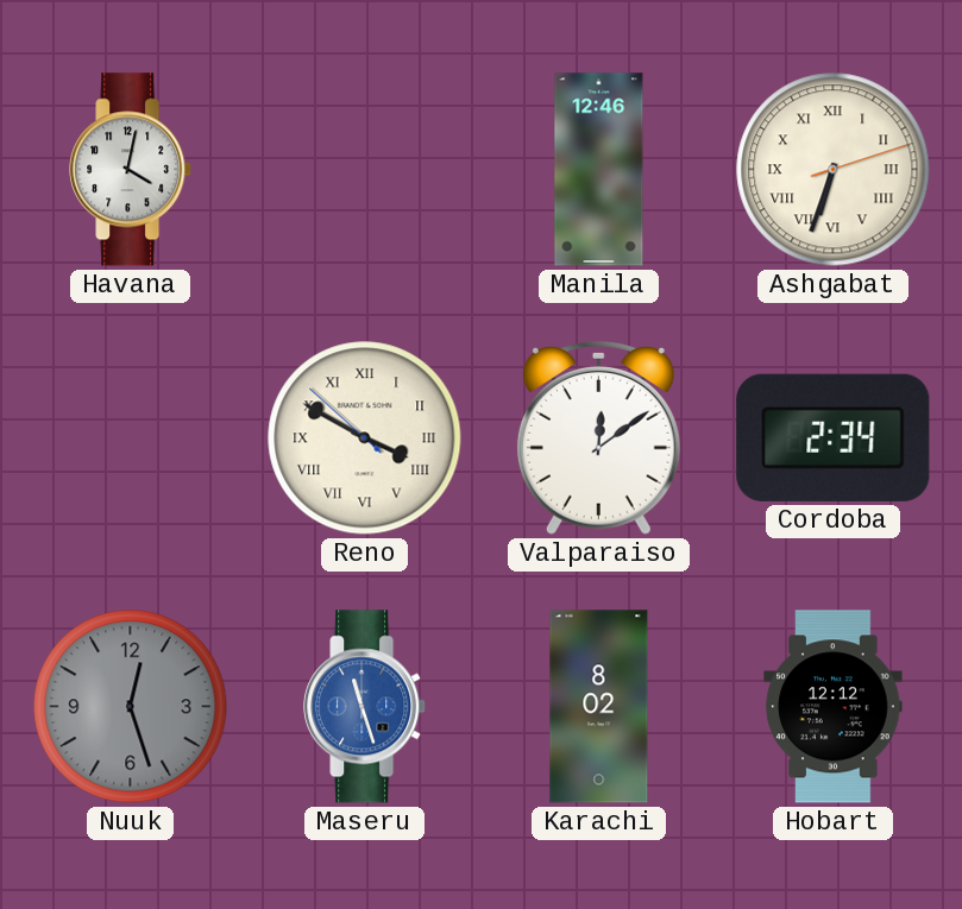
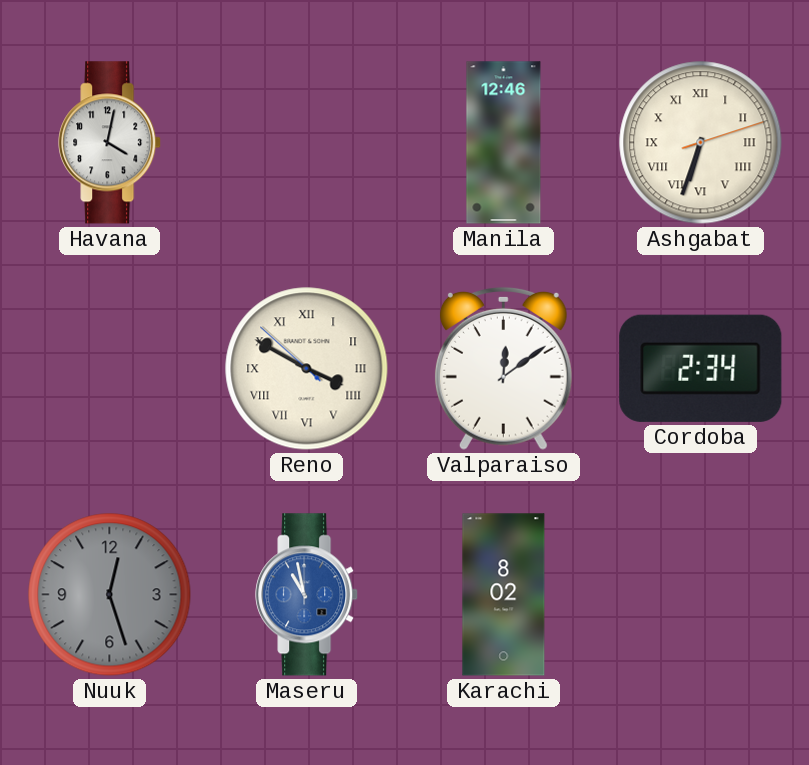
Maseru: 11:27 -> 10:58 (307, 595)
Hobart: 12:12 -> none (834, 707)
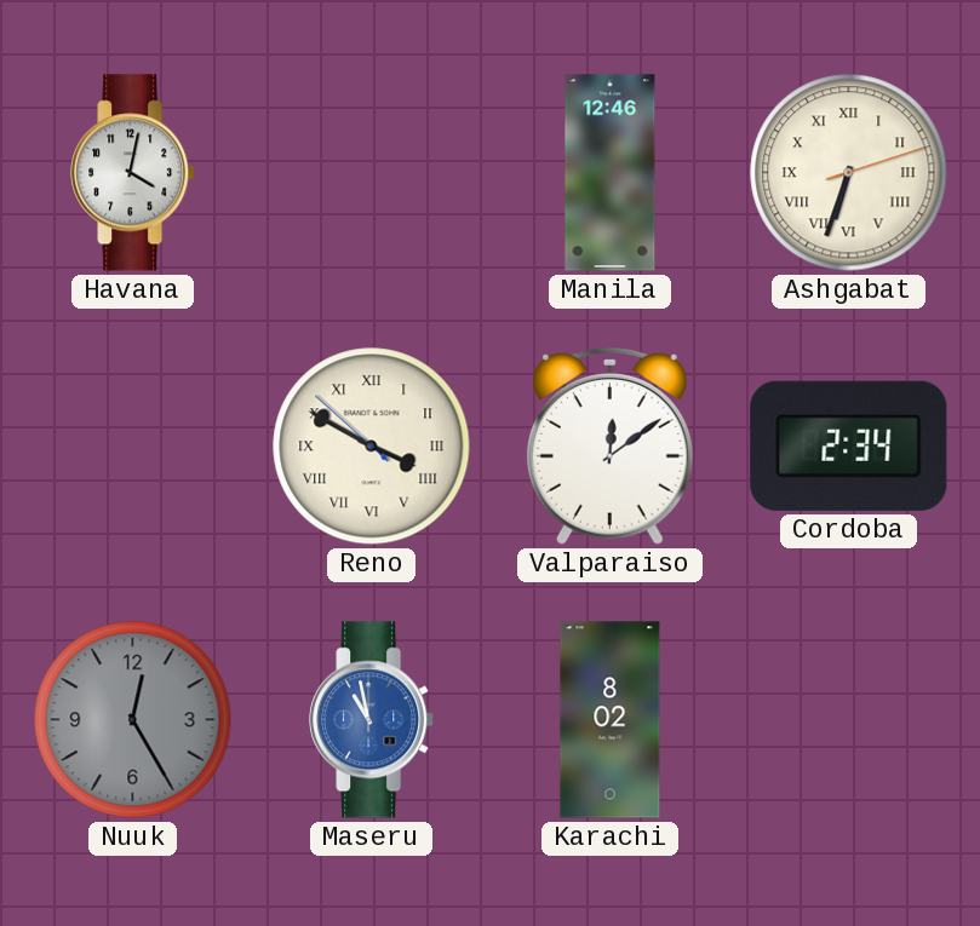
Nuuk: 12:27 -> 12:25 (133, 720)
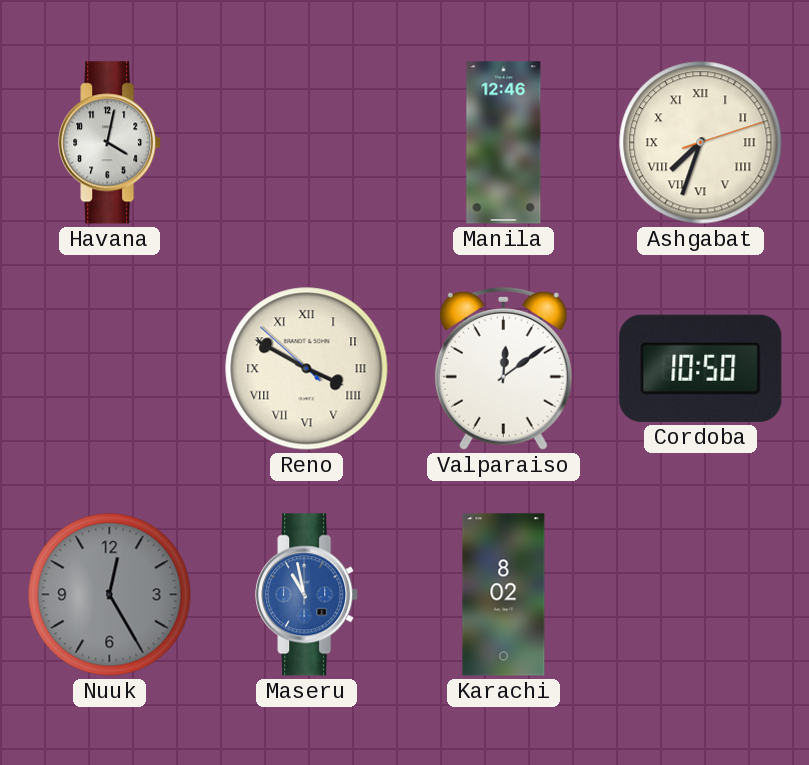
Ashgabat: 6:33 -> 7:33 (701, 143)
Cordoba: 2:34 -> 10:50 (701, 368)
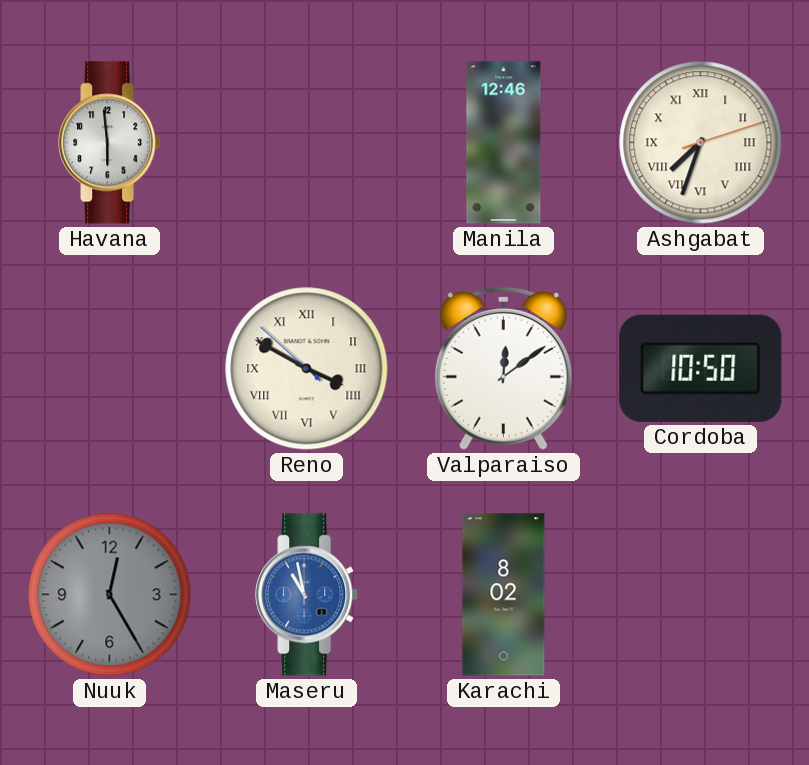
Havana: 4:02 -> 5:59 (110, 143)
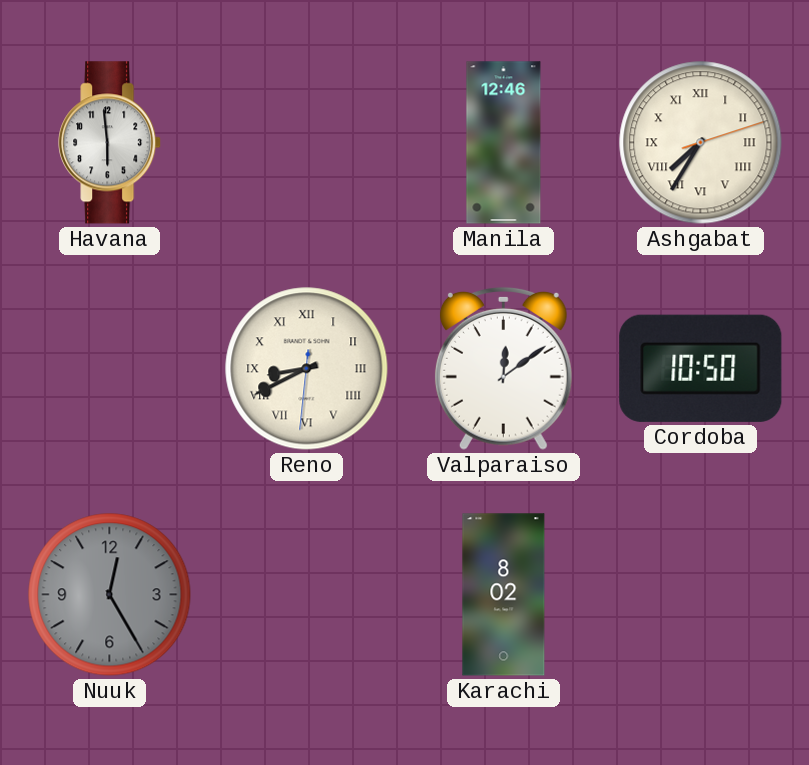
Ashgabat: 7:33 -> 7:35 (701, 143)
Reno: 3:49 -> 8:40 (307, 369)
Maseru: 10:58 -> none (307, 595)
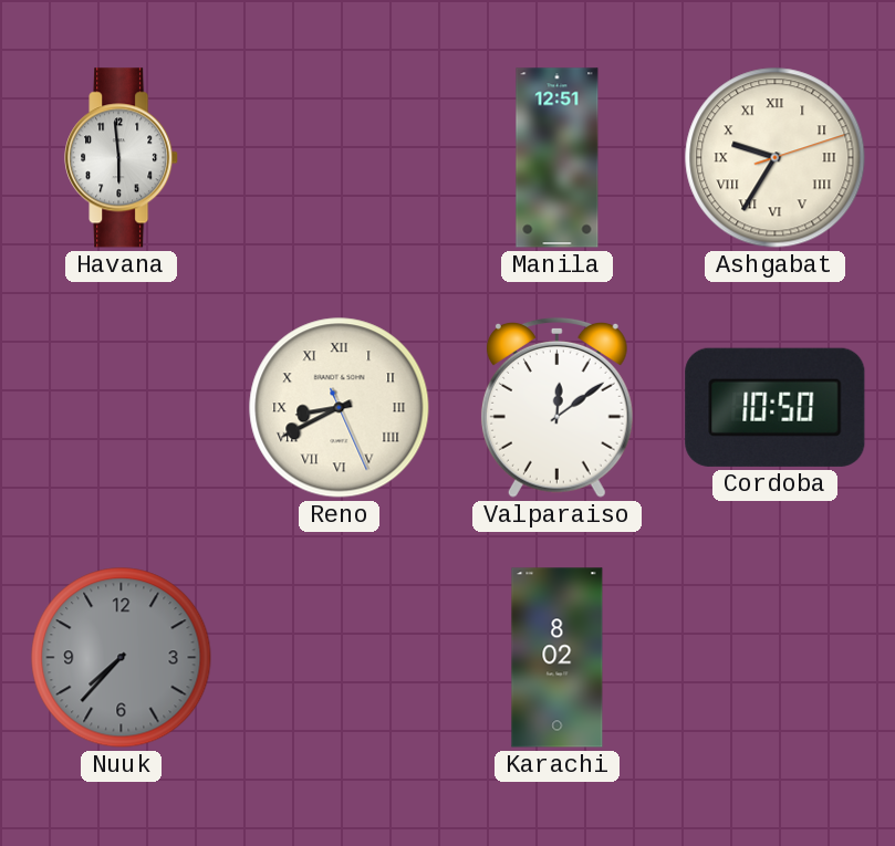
Manila: 12:46 -> 12:51 (558, 158)
Ashgabat: 7:35 -> 9:35 (776, 158)
Reno: 8:40:31 -> 8:40:26 (340, 408)
Nuuk: 12:25 -> 7:37 (122, 658)
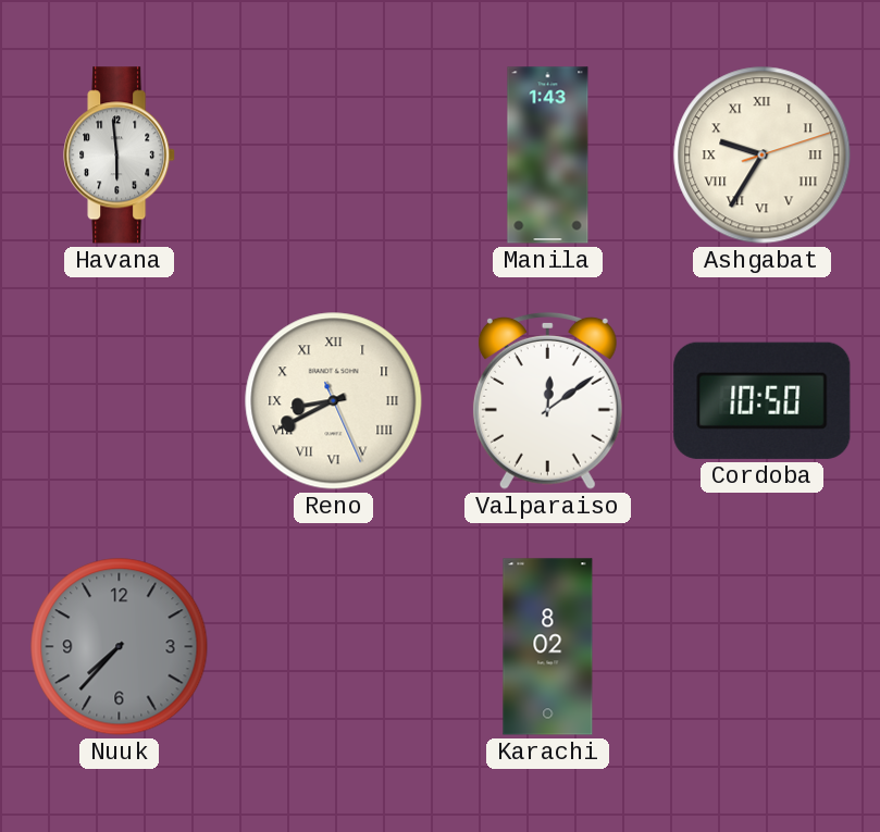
Manila: 12:51 -> 1:43 (548, 156)
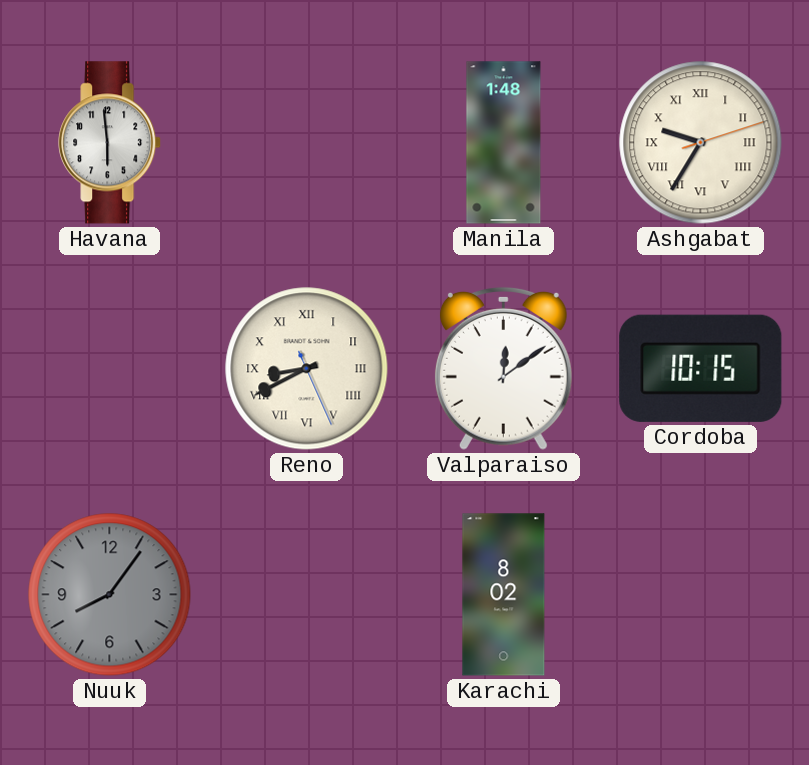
Manila: 1:43 -> 1:48 (504, 143)
Cordoba: 10:50 -> 10:15 (701, 368)
Nuuk: 7:37 -> 8:06 (110, 595)
